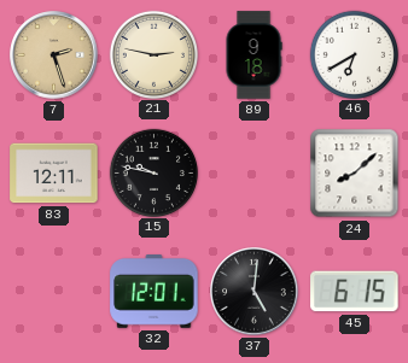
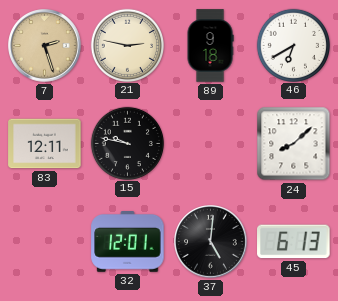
45: 6:15 -> 6:13 (294, 242)
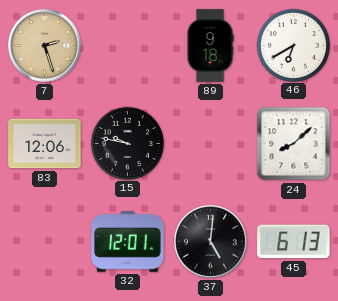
21: 2:47 -> none (127, 45)
83: 12:11 -> 12:06 (45, 144)
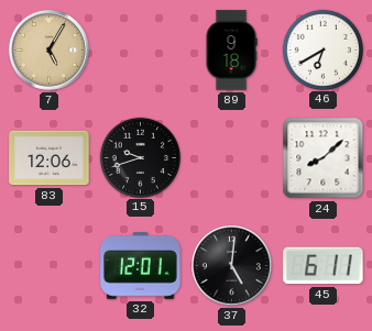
7: 2:27 -> 5:05 (50, 51)
15: 9:47 -> 9:42 (140, 157)
45: 6:13 -> 6:11 (324, 266)
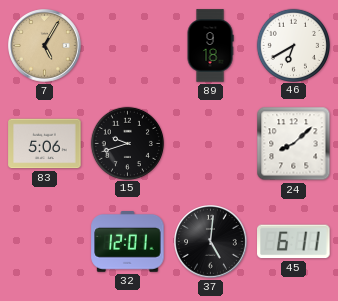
83: 12:06 -> 5:06 (45, 144)
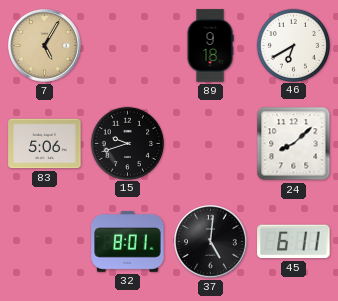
32: 12:01 -> 8:01 (128, 242)
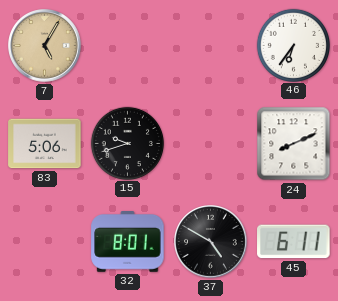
89: 9:18 -> none (210, 46)
46: 6:40 -> 6:36 (293, 45)
24: 8:08 -> 8:11 (294, 144)
37: 5:01 -> 4:50 (211, 242)
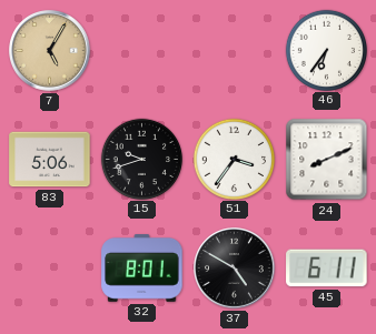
51: none -> 3:36 (234, 159)
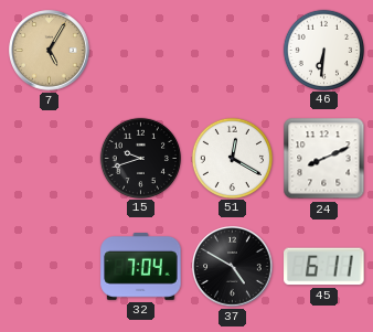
46: 6:36 -> 6:31 (323, 50)
83: 5:06 -> none (50, 160)
51: 3:36 -> 12:20 (232, 158)
32: 8:01 -> 7:04 (141, 267)
